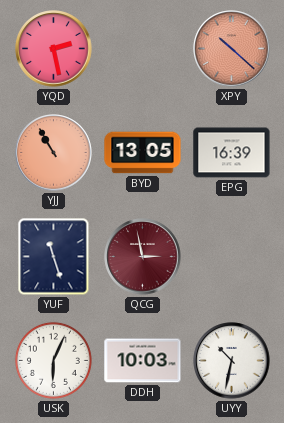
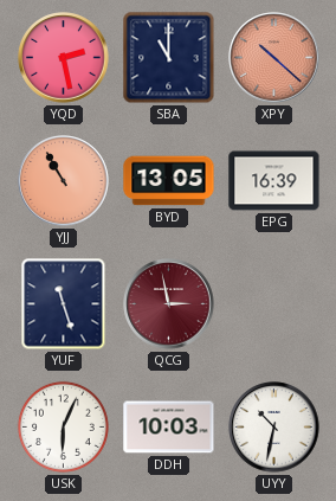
SBA: none -> 11:00 (169, 58)
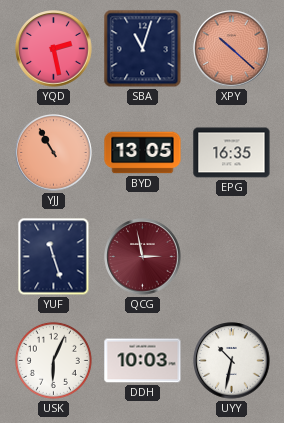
SBA: 11:00 -> 11:03 (143, 49)
EPG: 16:39 -> 16:35 (232, 153)
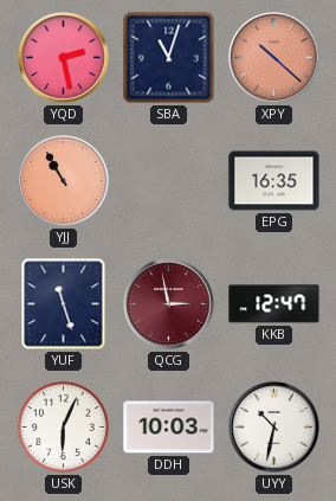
BYD: 13:05 -> none (143, 153)
KKB: none -> 12:47 (274, 304)
